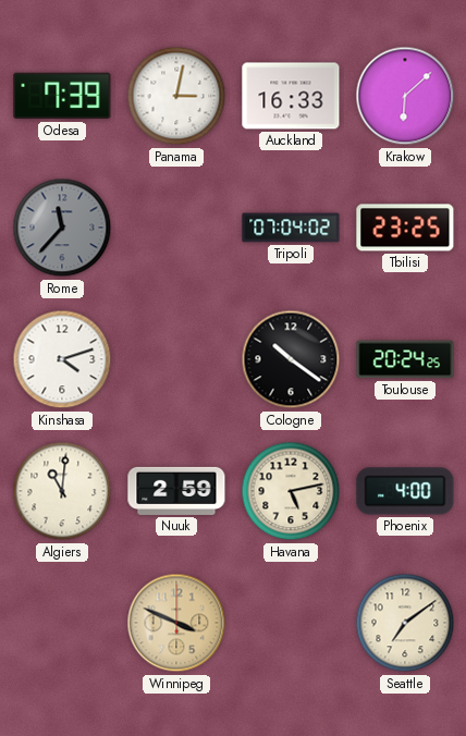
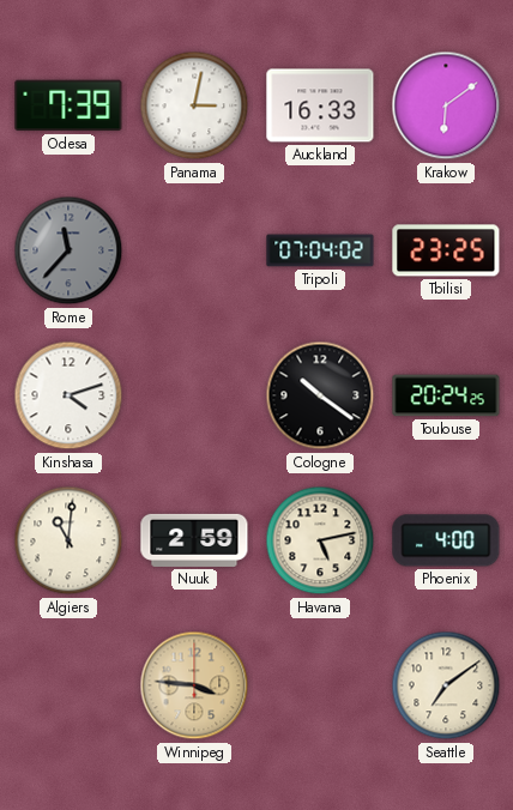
Krakow: 6:08 -> 6:09 (446, 105)
Winnipeg: 3:49 -> 3:46 (194, 685)
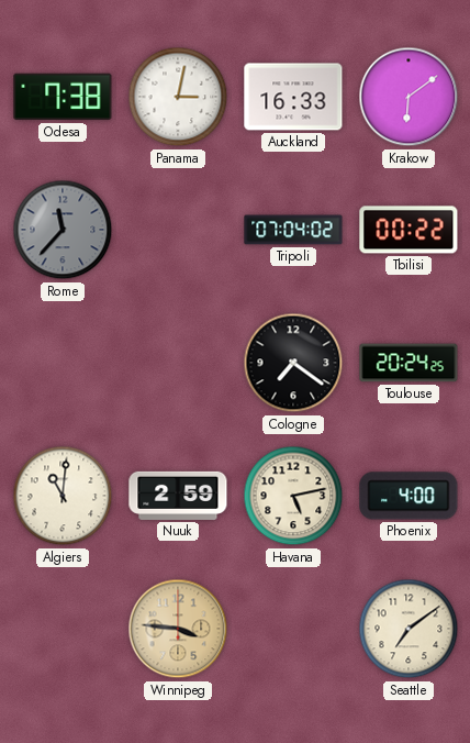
Odesa: 7:39 -> 7:38 (63, 97)
Tbilisi: 23:25 -> 00:22 (409, 230)
Kinshasa: 4:12 -> none (68, 395)
Cologne: 10:21 -> 7:21 (293, 363)
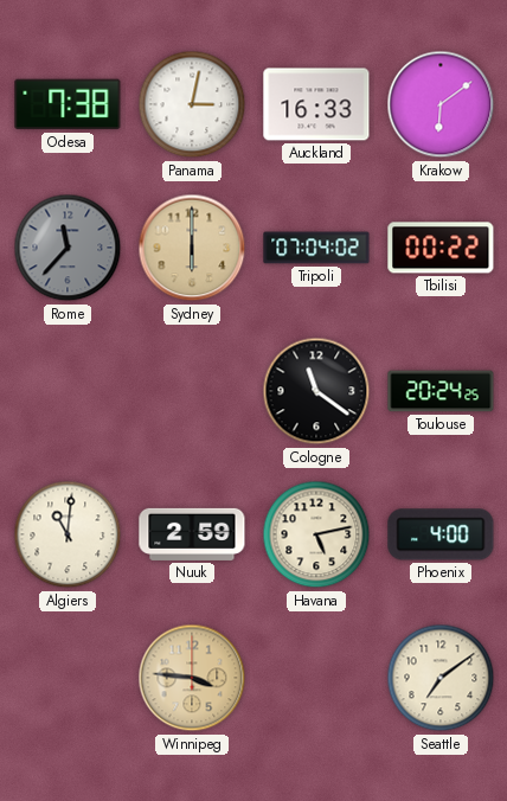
Sydney: none -> 6:00 (192, 248)
Cologne: 7:21 -> 11:21 (316, 391)
